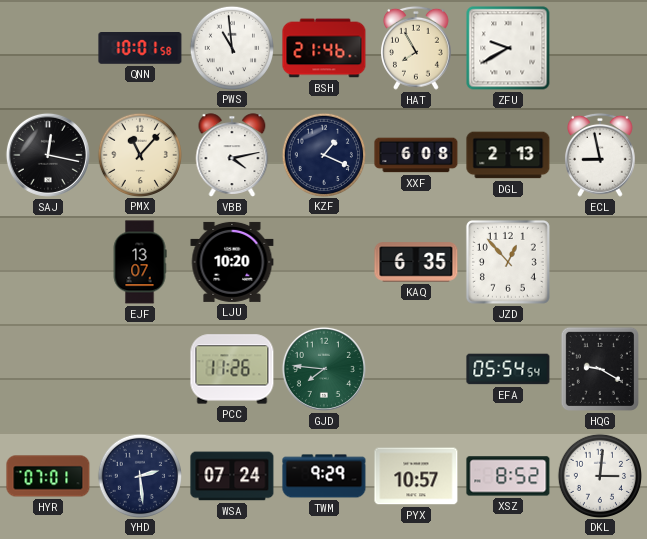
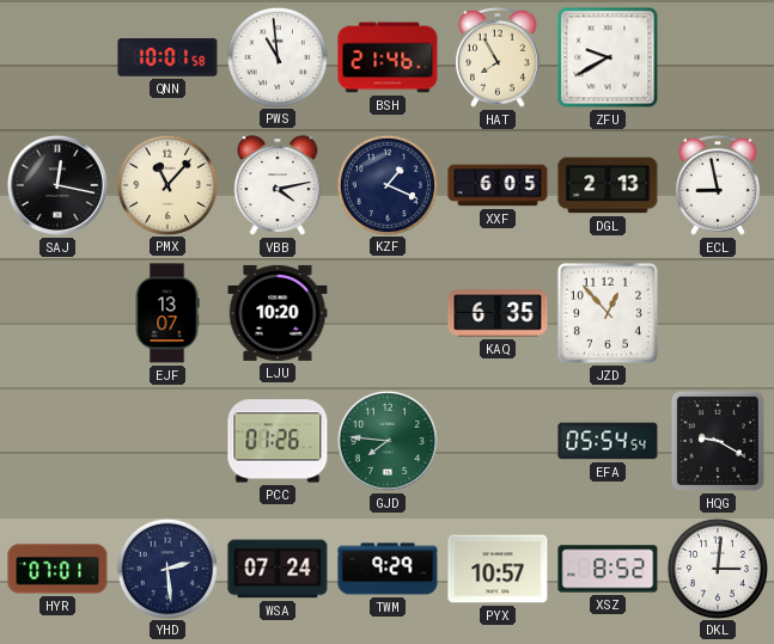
XXF: 6:08 -> 6:05 (498, 185)
PCC: 11:26 -> 01:26 (278, 441)
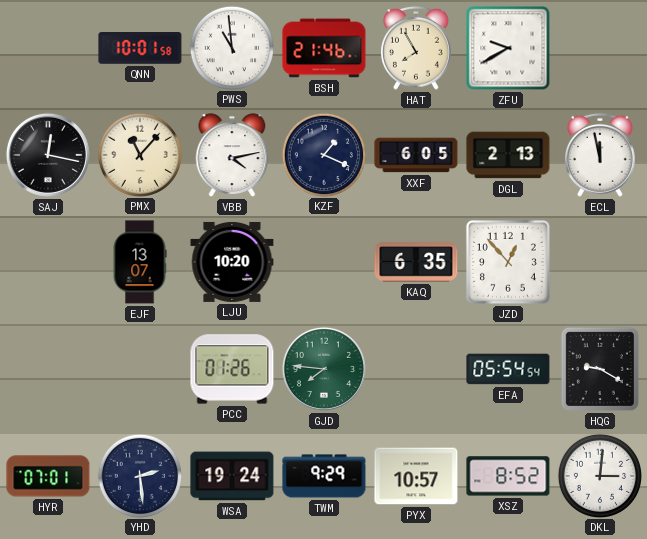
ECL: 8:58 -> 11:58 (601, 155)
WSA: 07:24 -> 19:24 (232, 476)
